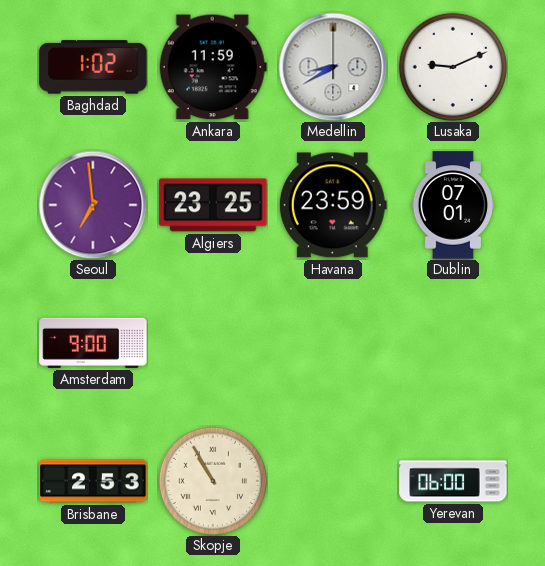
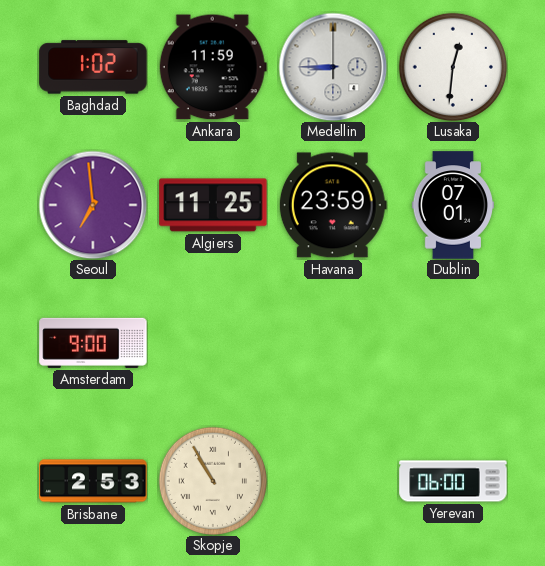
Medellin: 8:40 -> 8:45 (333, 67)
Lusaka: 9:11 -> 12:31 (452, 66)
Algiers: 23:25 -> 11:25 (213, 205)
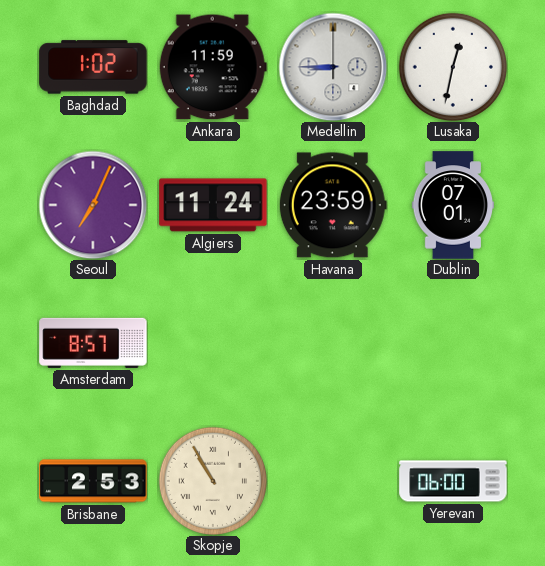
Lusaka: 12:31 -> 12:32 (452, 66)
Seoul: 6:59 -> 7:04 (93, 205)
Algiers: 11:25 -> 11:24 (213, 205)
Amsterdam: 9:00 -> 8:57 (93, 343)
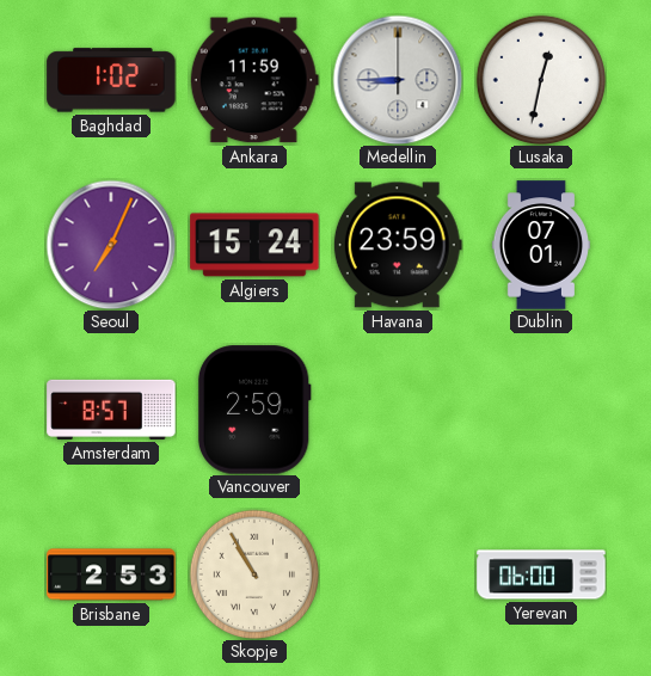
Algiers: 11:24 -> 15:24 (254, 245)
Vancouver: none -> 2:59 (254, 410)
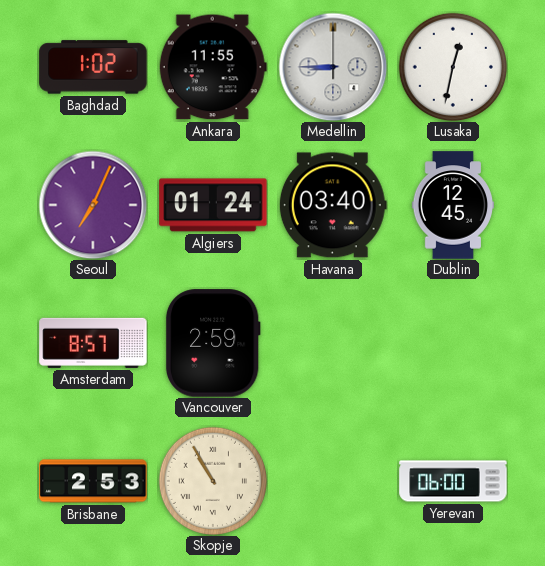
Ankara: 11:59 -> 11:55 (213, 67)
Algiers: 15:24 -> 01:24 (213, 205)
Havana: 23:59 -> 03:40 (333, 205)
Dublin: 07:01 -> 12:45 (452, 205)
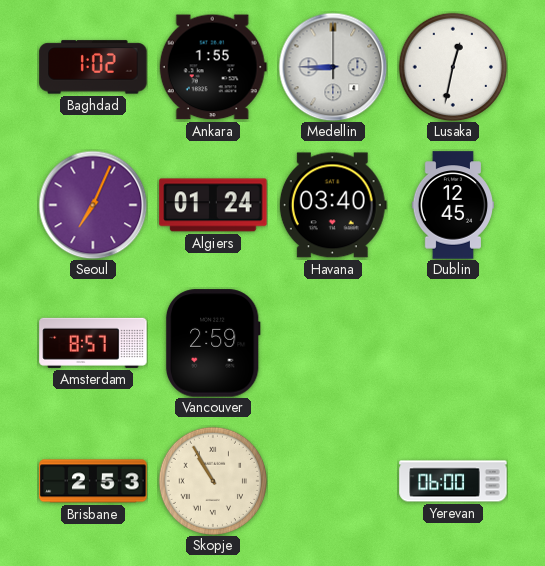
Ankara: 11:55 -> 1:55 (213, 67)
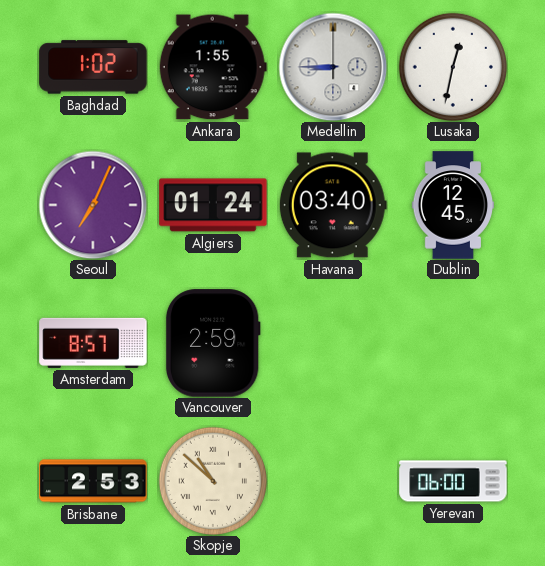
Skopje: 10:55 -> 10:52 (212, 480)
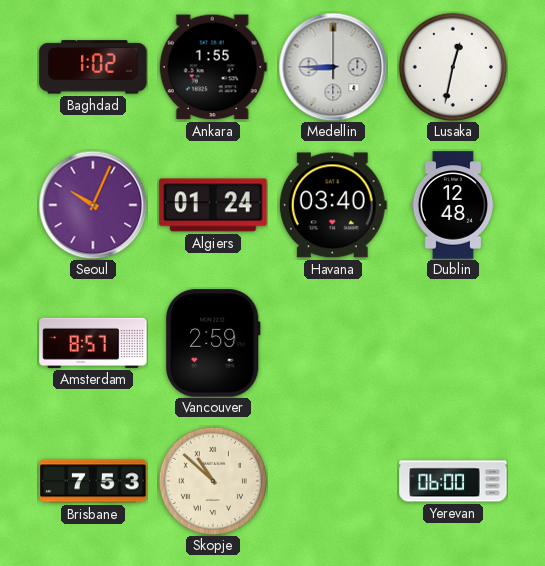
Seoul: 7:04 -> 10:04 (93, 205)
Dublin: 12:45 -> 12:48 (452, 205)
Brisbane: 2:53 -> 7:53 (93, 481)
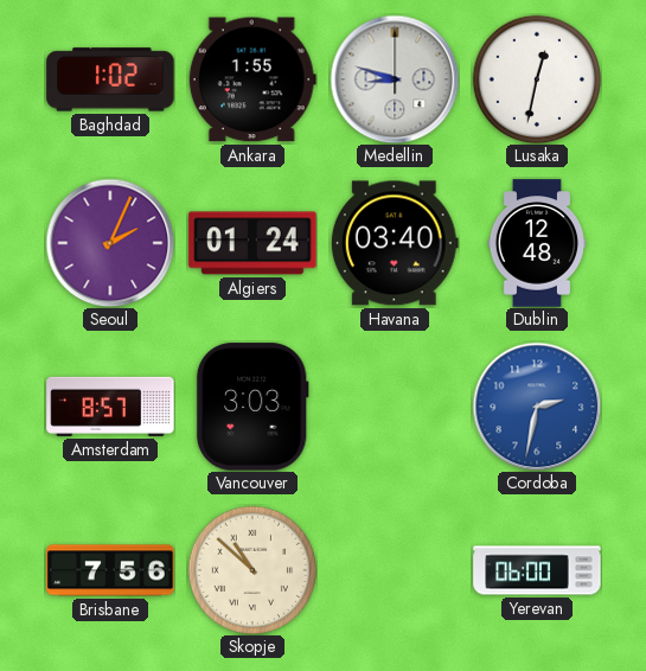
Medellin: 8:45 -> 8:48 (395, 79)
Seoul: 10:04 -> 2:04 (110, 243)
Vancouver: 2:59 -> 3:03 (252, 407)
Cordoba: none -> 2:32 (537, 407)
Brisbane: 7:53 -> 7:56 (110, 570)
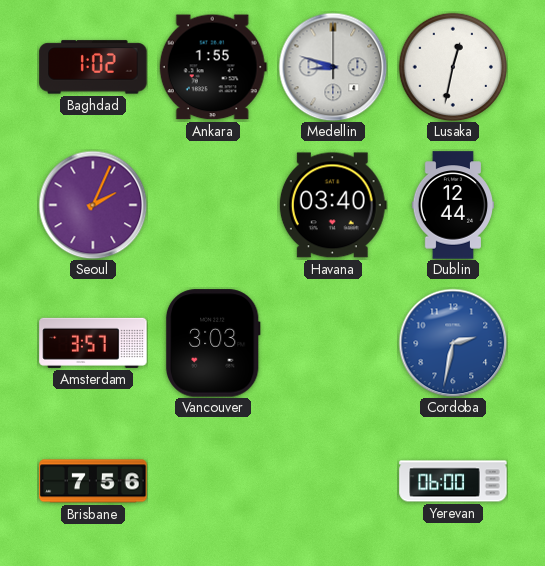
Algiers: 01:24 -> none (252, 243)
Dublin: 12:48 -> 12:44 (452, 205)
Amsterdam: 8:57 -> 3:57 (93, 343)
Skopje: 10:52 -> none (251, 569)
